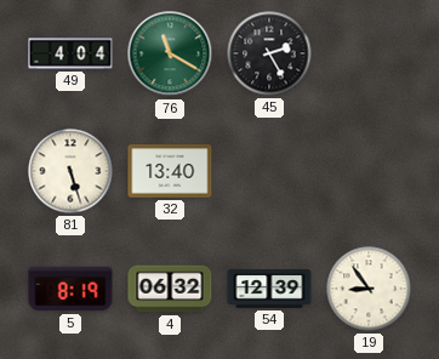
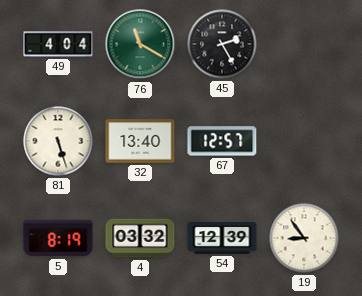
67: none -> 12:57 (222, 141)
4: 06:32 -> 03:32 (140, 238)
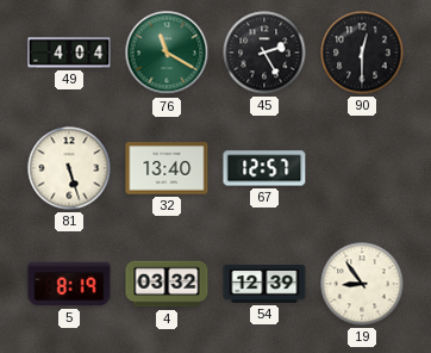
90: none -> 12:30 (362, 52)
